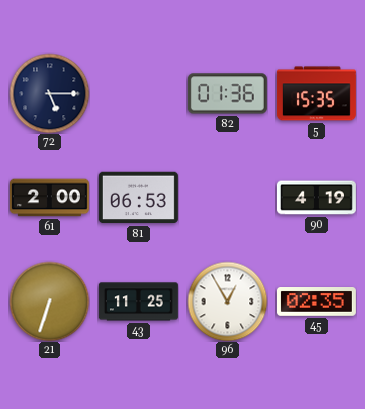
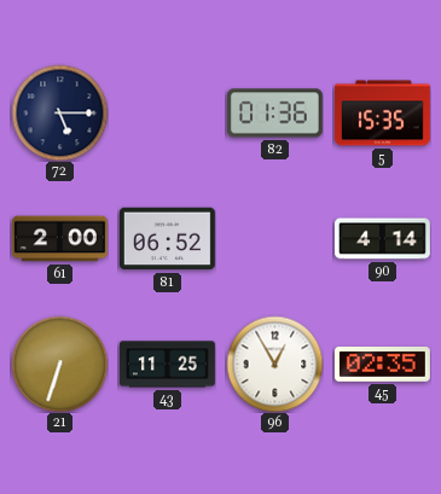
81: 06:53 -> 06:52 (167, 239)
90: 4:19 -> 4:14 (382, 239)
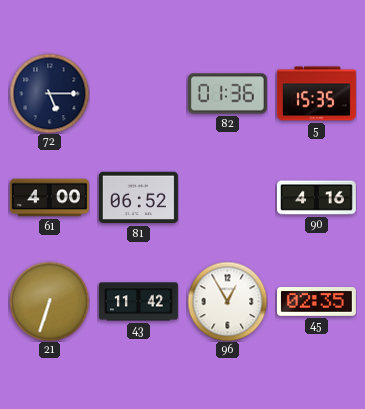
61: 2:00 -> 4:00 (49, 198)
90: 4:14 -> 4:16 (316, 198)
43: 11:25 -> 11:42 (138, 302)
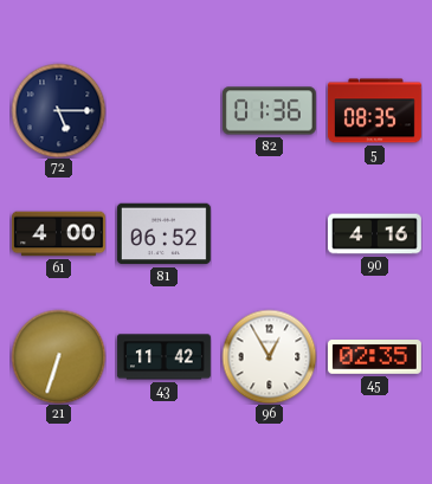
5: 15:35 -> 08:35 (374, 111)
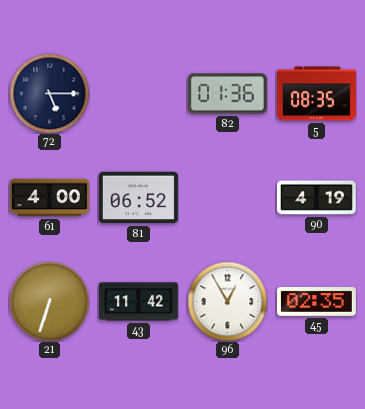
90: 4:16 -> 4:19 (316, 198)
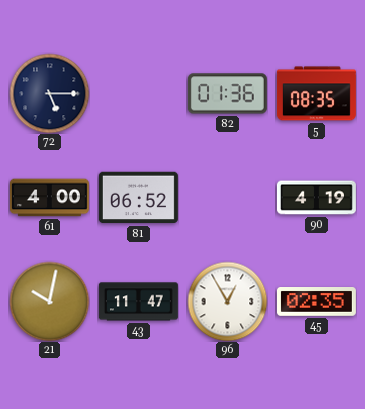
21: 6:33 -> 10:02 (49, 301)
43: 11:42 -> 11:47 (138, 302)
